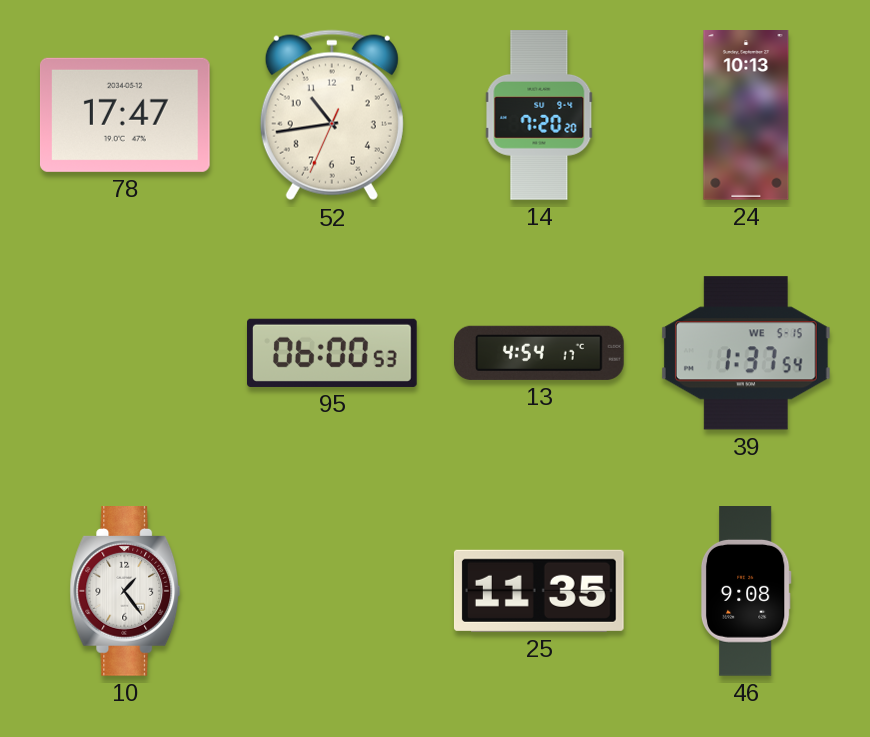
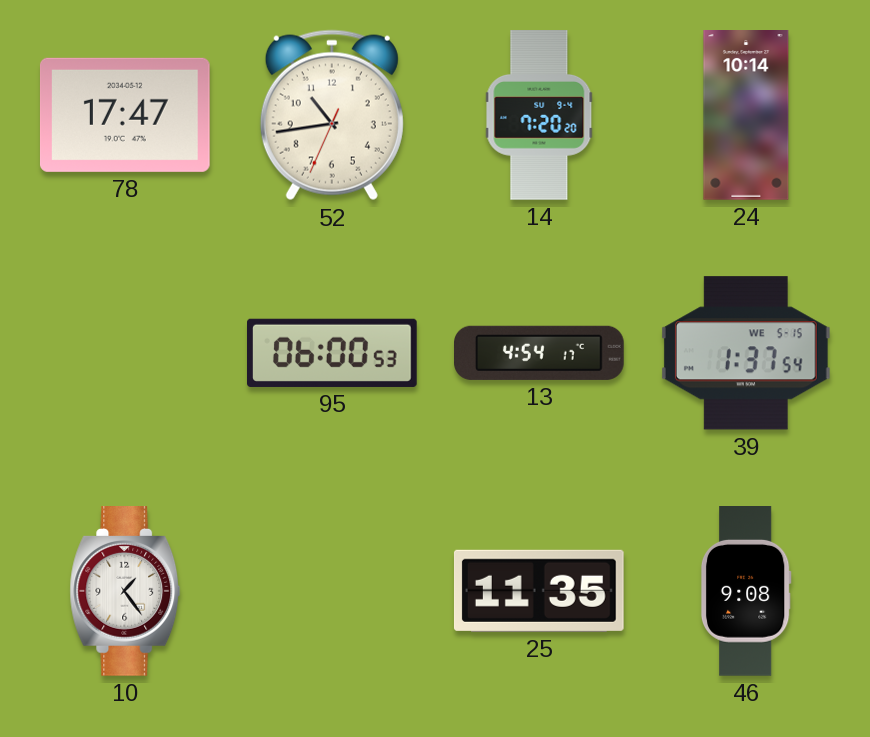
24: 10:13 -> 10:14 (746, 116)
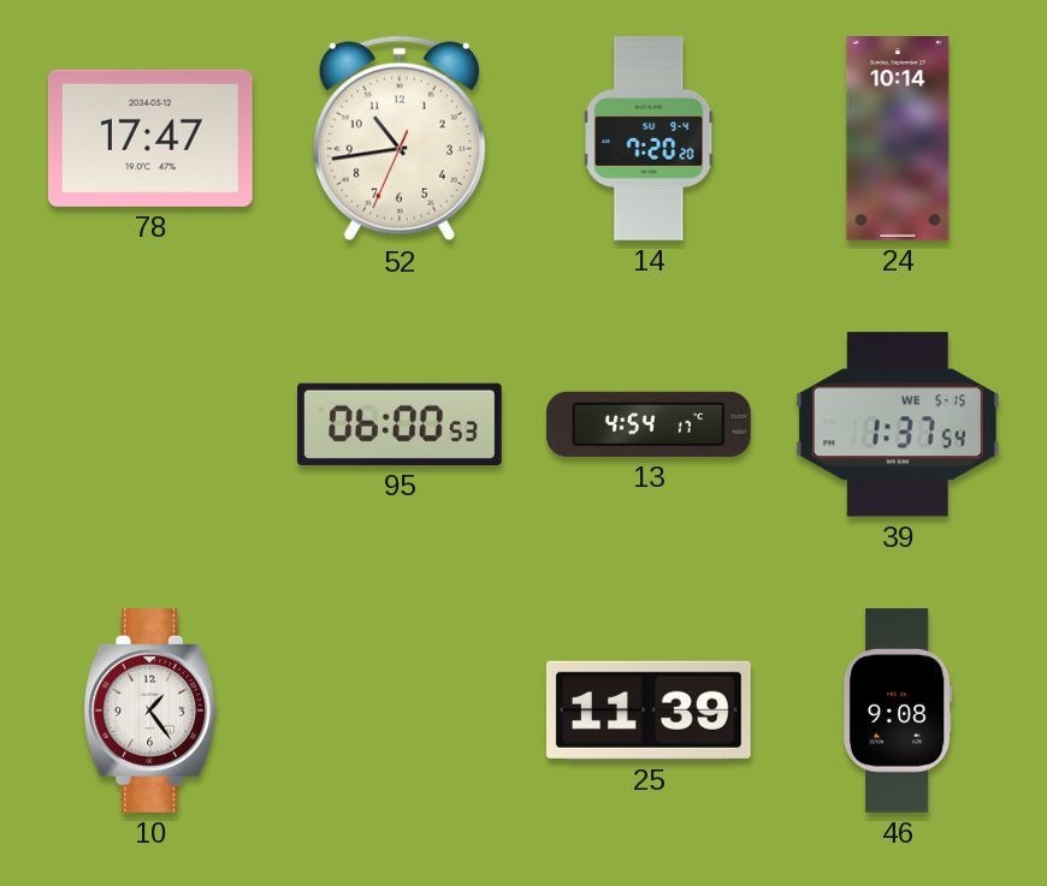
25: 11:35 -> 11:39 (649, 710)
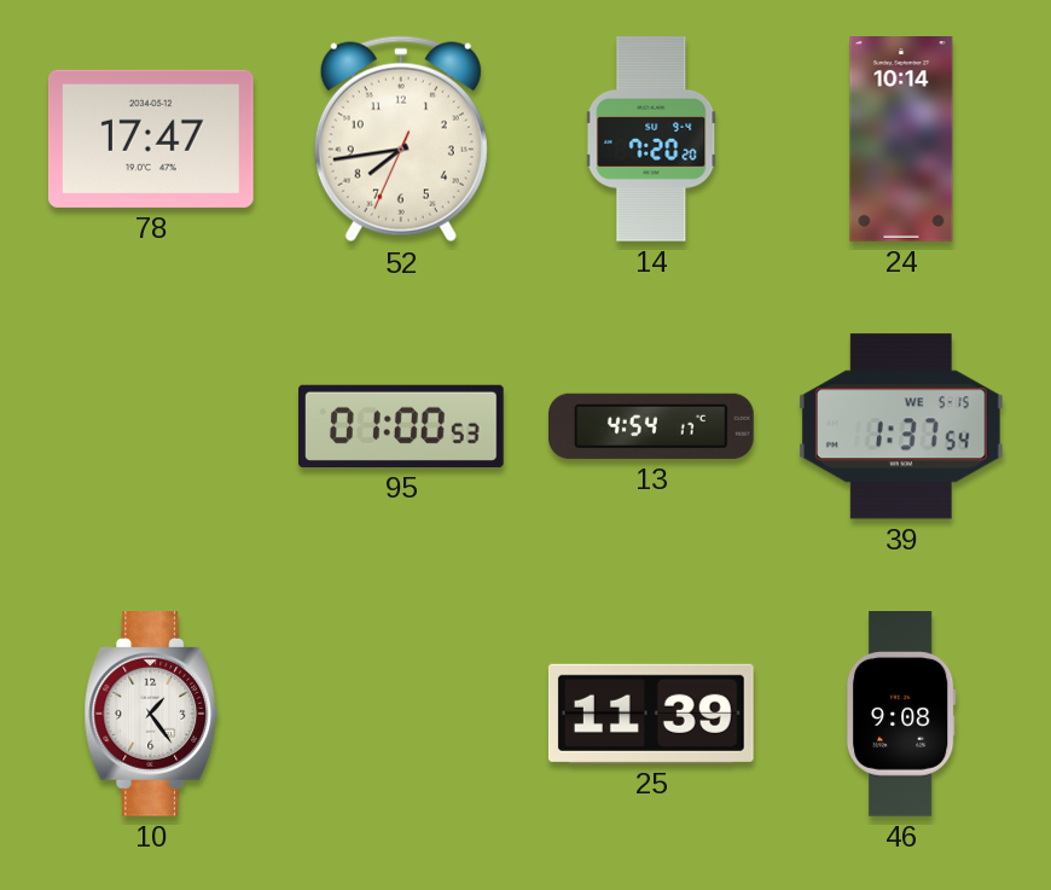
52: 10:43 -> 7:43 (401, 139)
95: 06:00 -> 01:00 (402, 426)
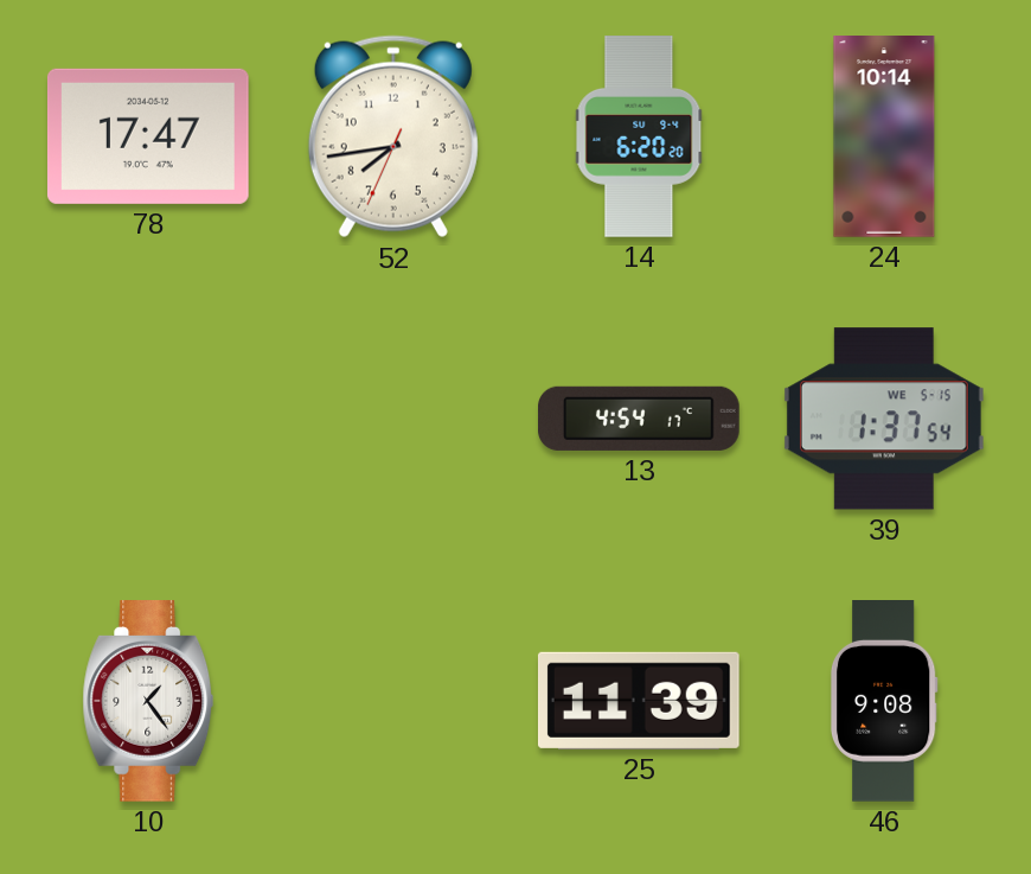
14: 7:20 -> 6:20 (639, 136)
95: 01:00 -> none (402, 426)
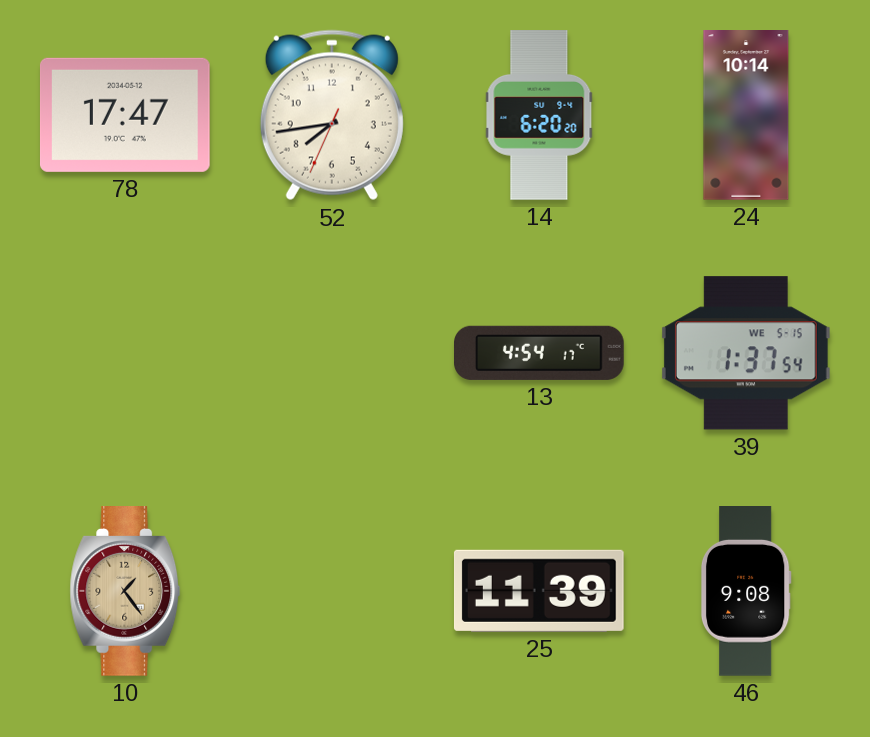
10 dial: white -> champagne (125, 592)
